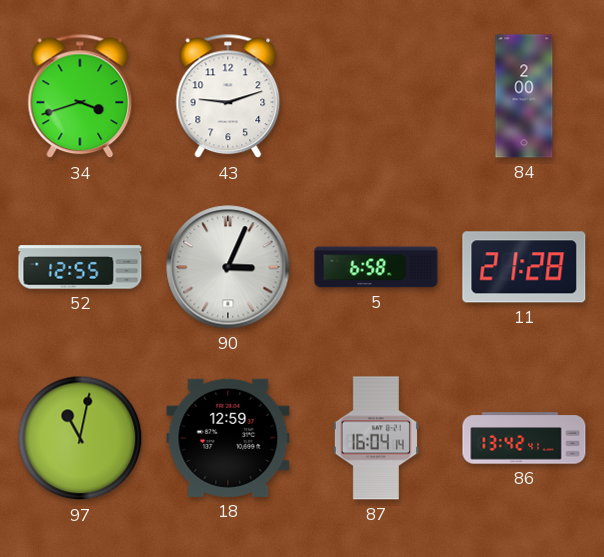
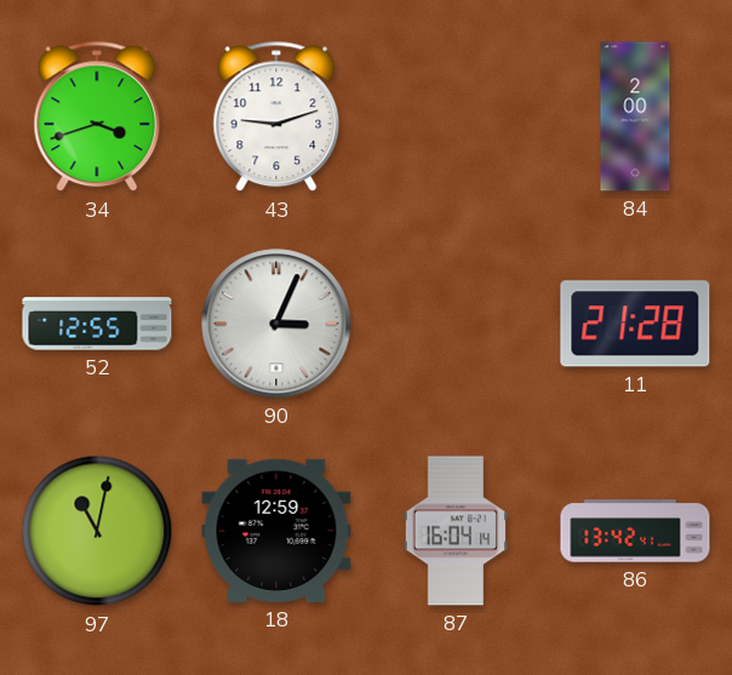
5: 6:58 -> none (376, 267)
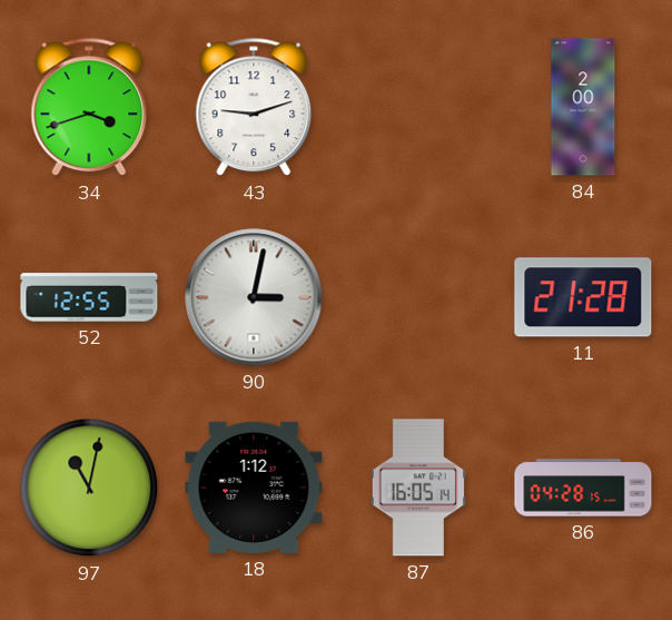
90: 3:04 -> 3:02 (254, 297)
18: 12:59 -> 1:12 (254, 488)
87: 16:04 -> 16:05 (418, 488)
86: 13:42 -> 04:28 (583, 488)
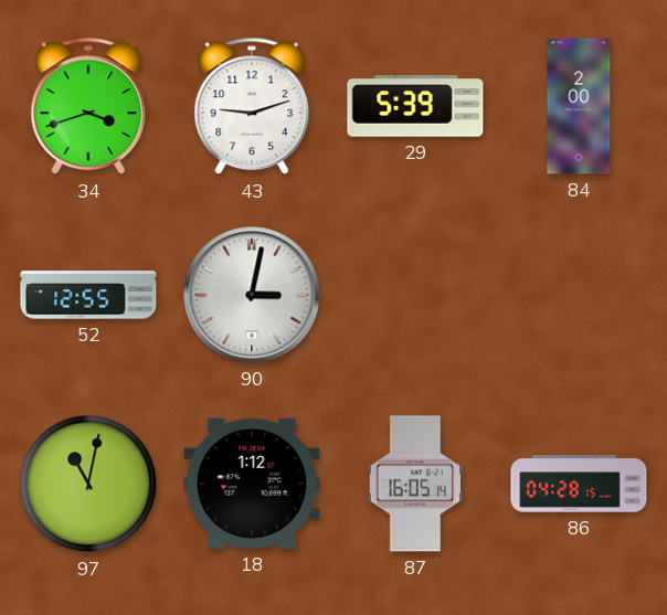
29: none -> 5:39 (415, 106)
11: 21:28 -> none (583, 297)
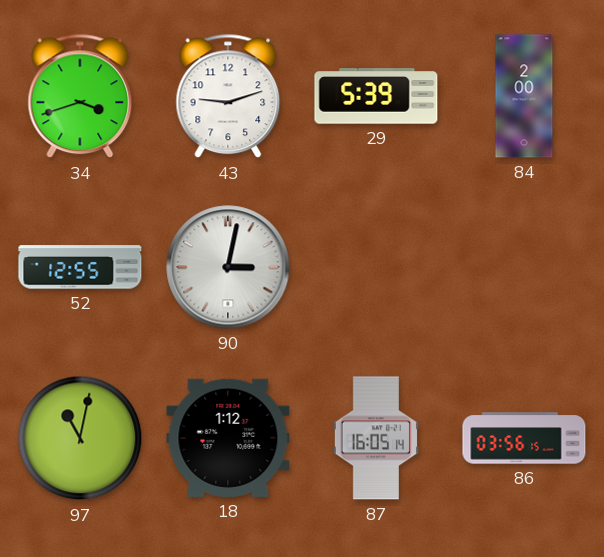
86: 04:28 -> 03:56 (524, 438)
